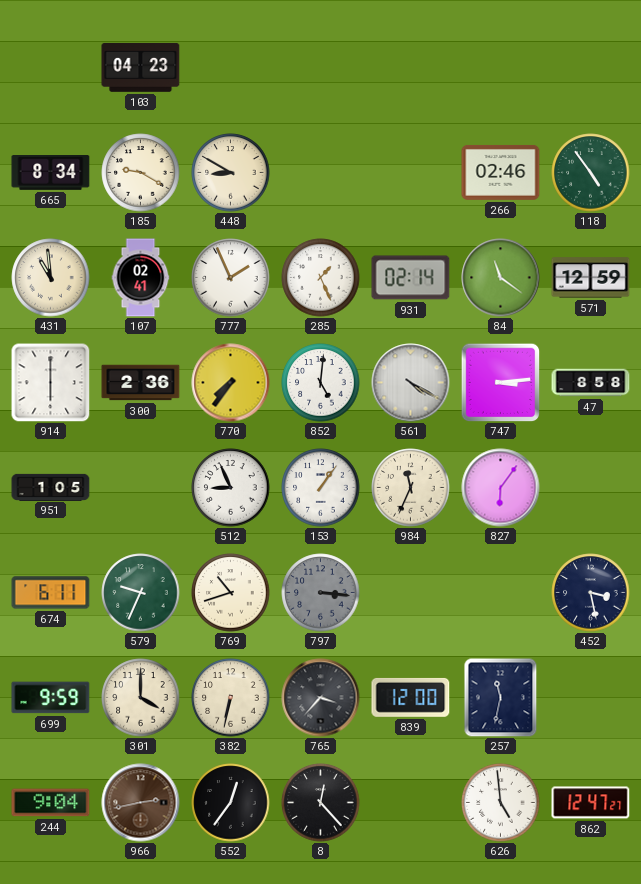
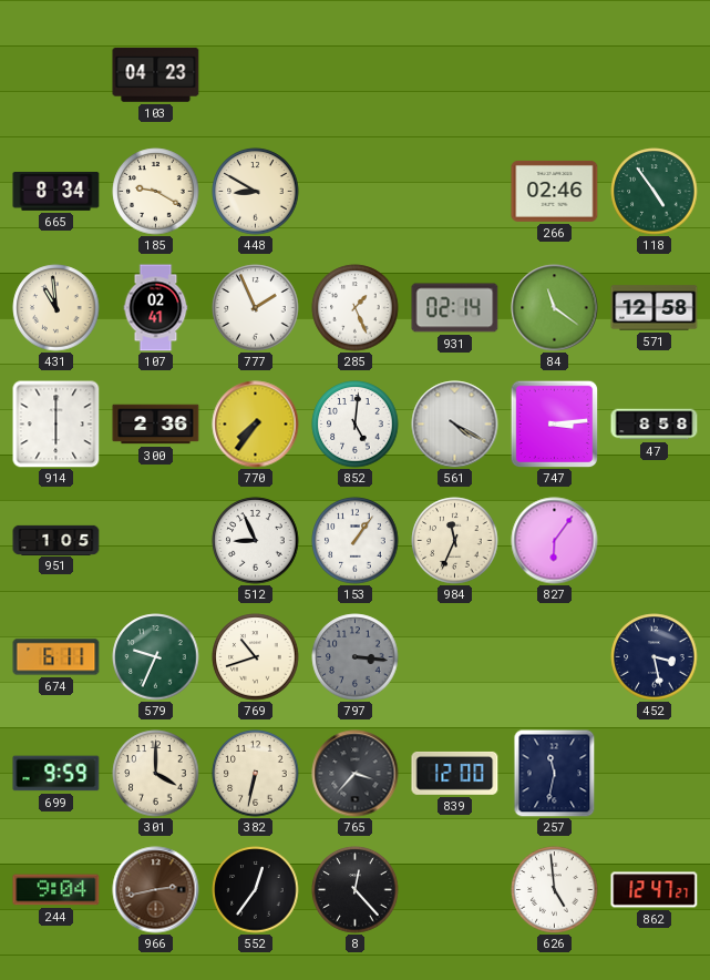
571: 12:59 -> 12:58 (655, 308)
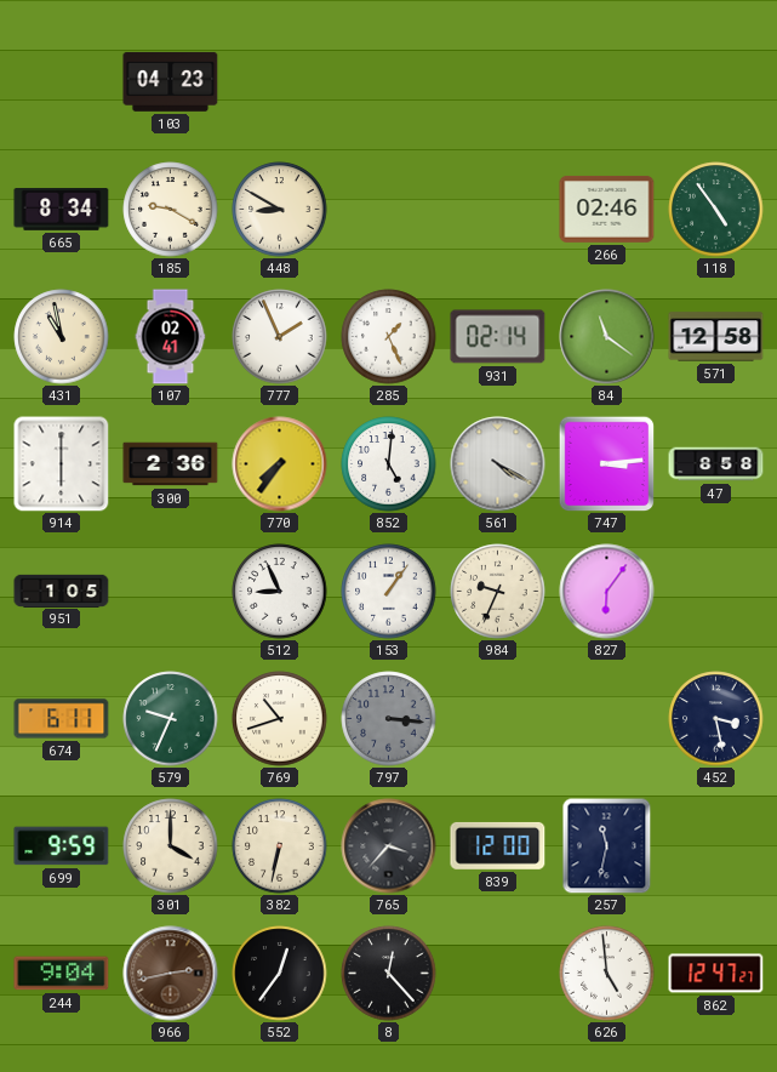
431: 10:59 -> 10:58 (62, 337)
984: 11:34 -> 9:34 (498, 592)
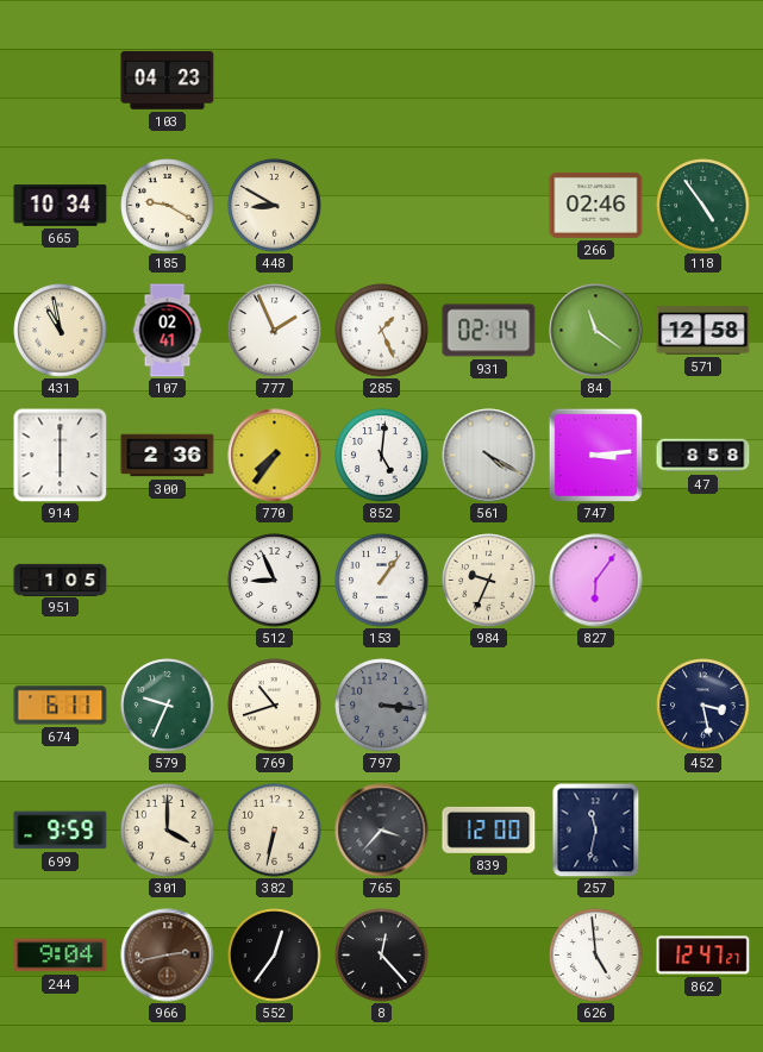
665: 8:34 -> 10:34 (61, 206)
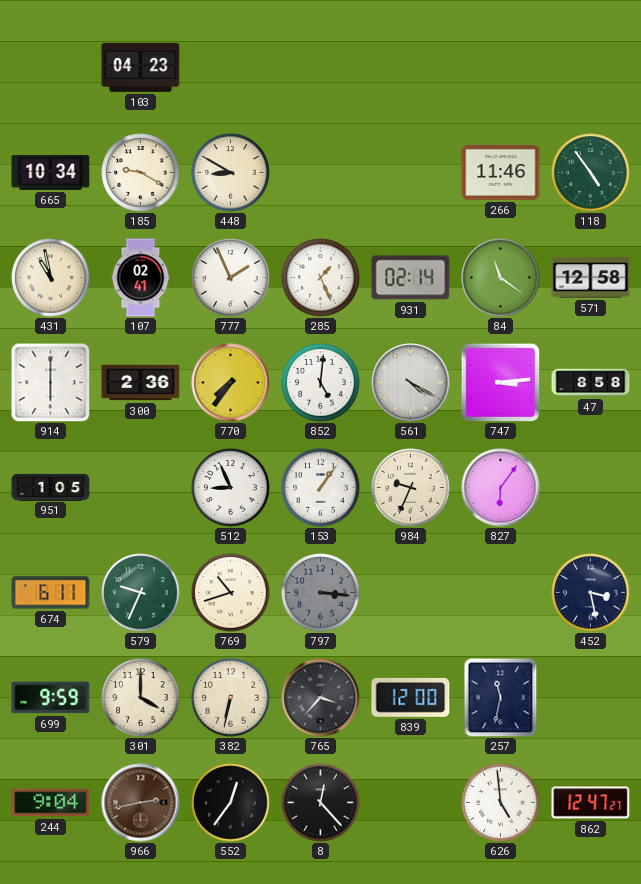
266: 02:46 -> 11:46 (501, 172)
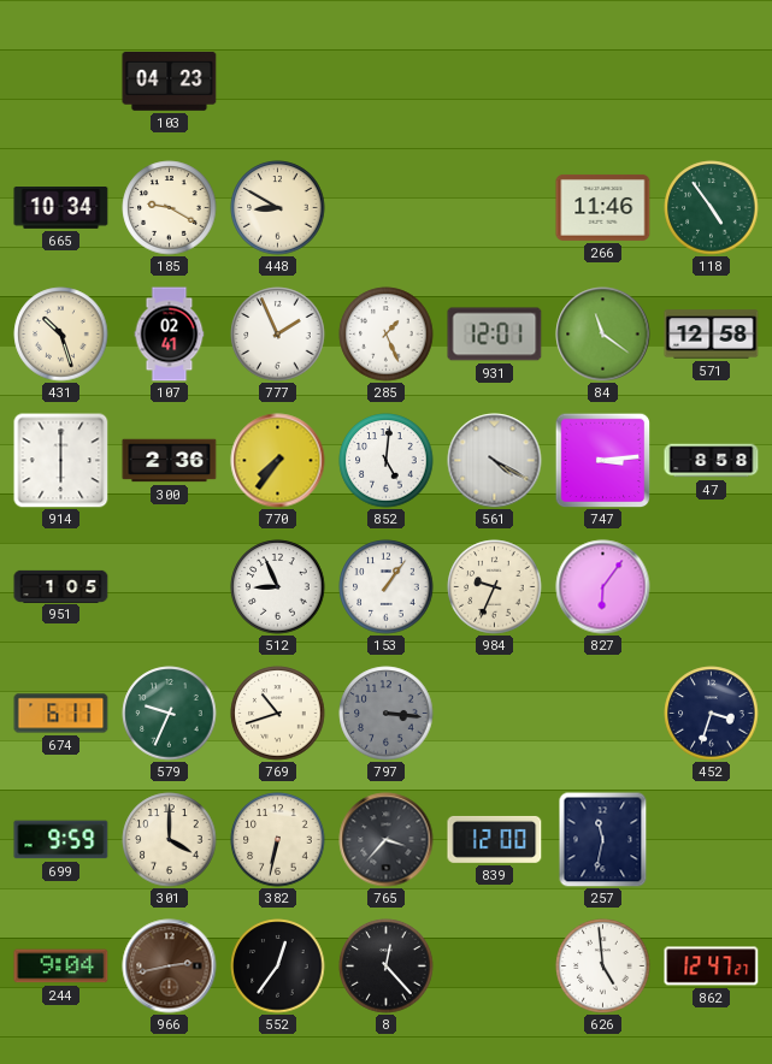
431: 10:58 -> 10:27 (61, 335)
931: 02:14 -> 12:01 (495, 335)
452: 3:28 -> 3:33 (712, 714)
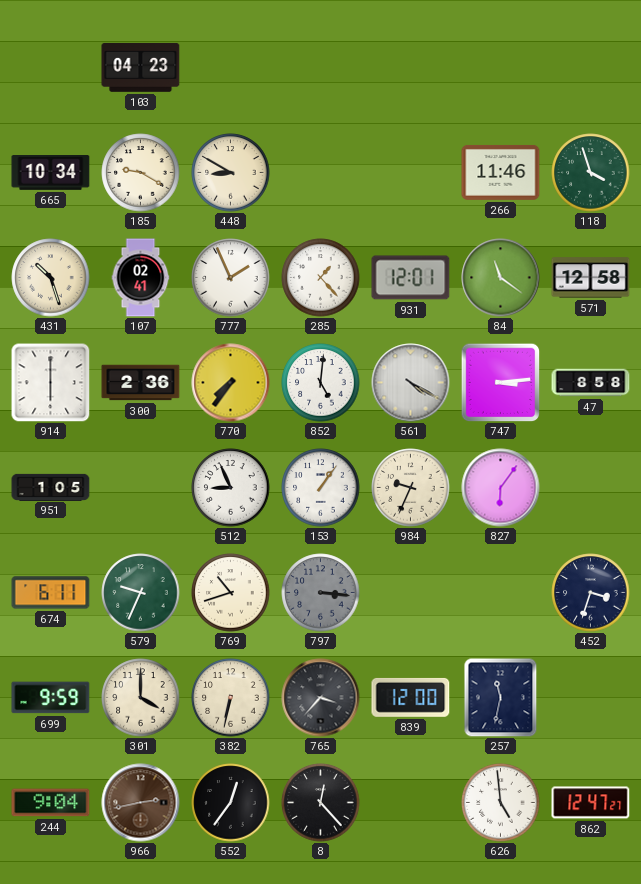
118: 4:54 -> 3:57 (591, 173)
285: 1:26 -> 1:23 (321, 278)
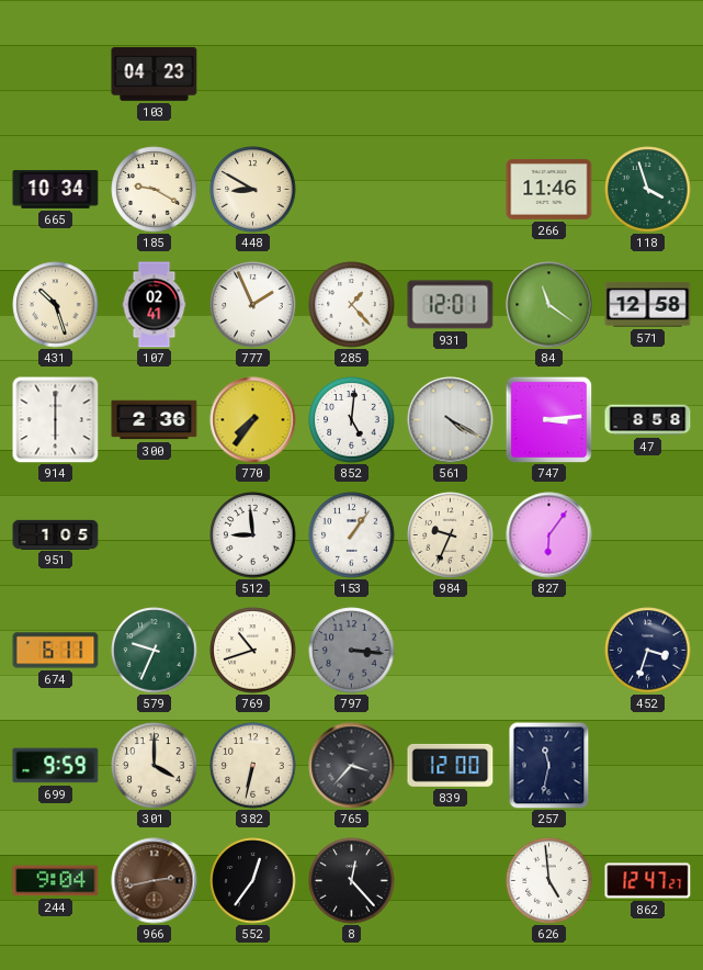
512: 8:56 -> 8:59 (253, 535)
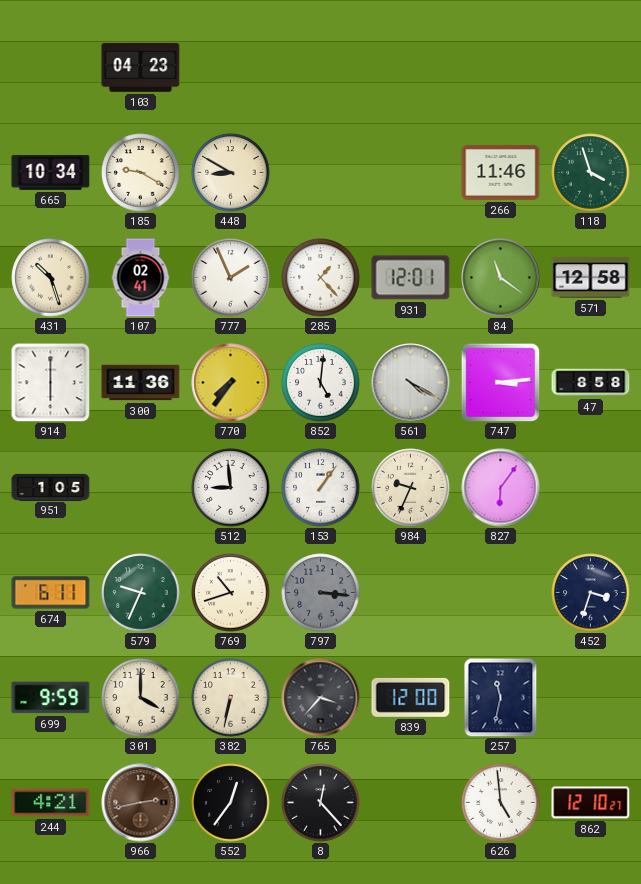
300: 2:36 -> 11:36 (141, 383)
244: 9:04 -> 4:21 (51, 803)
862: 12:47 -> 12:10 (591, 803)
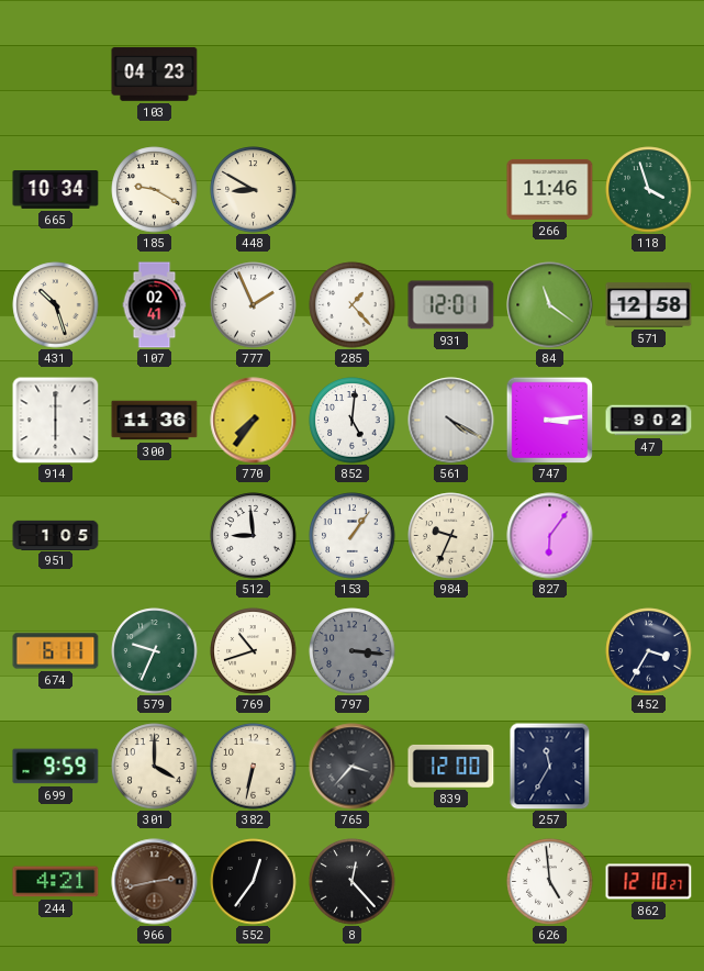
47: 8:58 -> 9:02 (649, 421)
452: 3:33 -> 3:35 (649, 651)
257: 11:32 -> 11:35 (550, 767)
